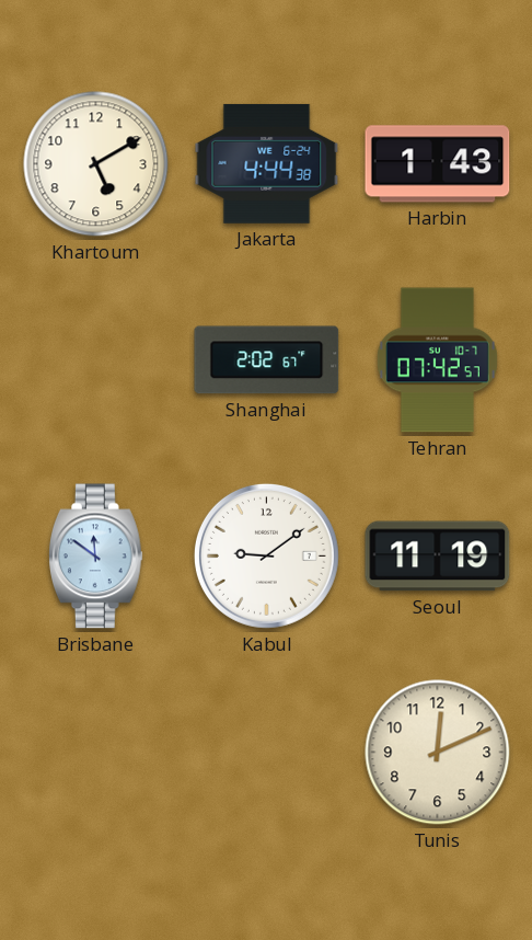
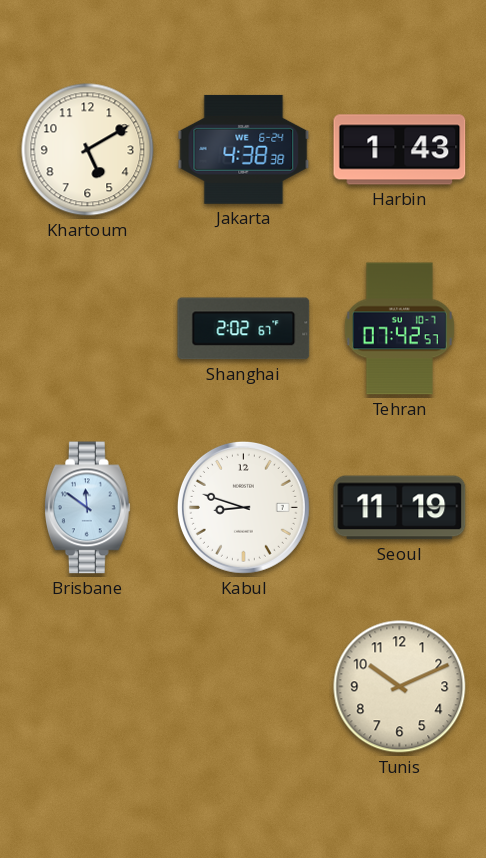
Jakarta: 4:44 -> 4:38 (244, 149)
Kabul: 9:09 -> 8:48 (243, 507)
Tunis: 12:11 -> 10:11 (400, 687)
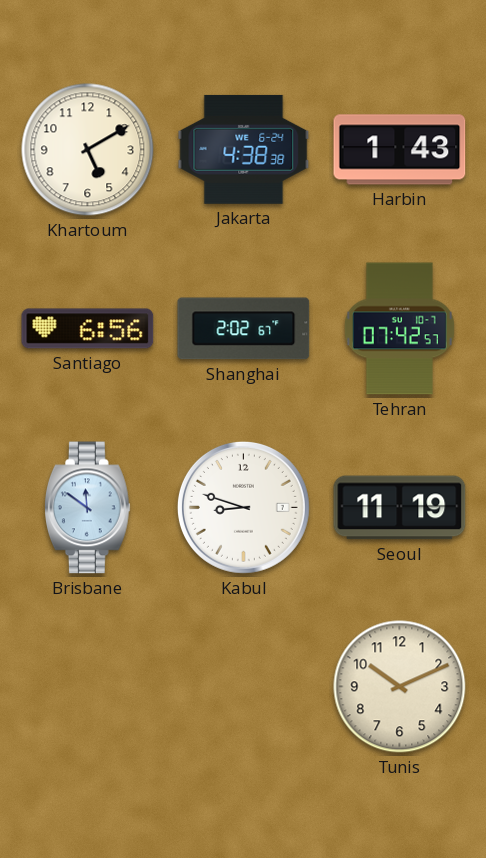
Santiago: none -> 6:56 (88, 329)
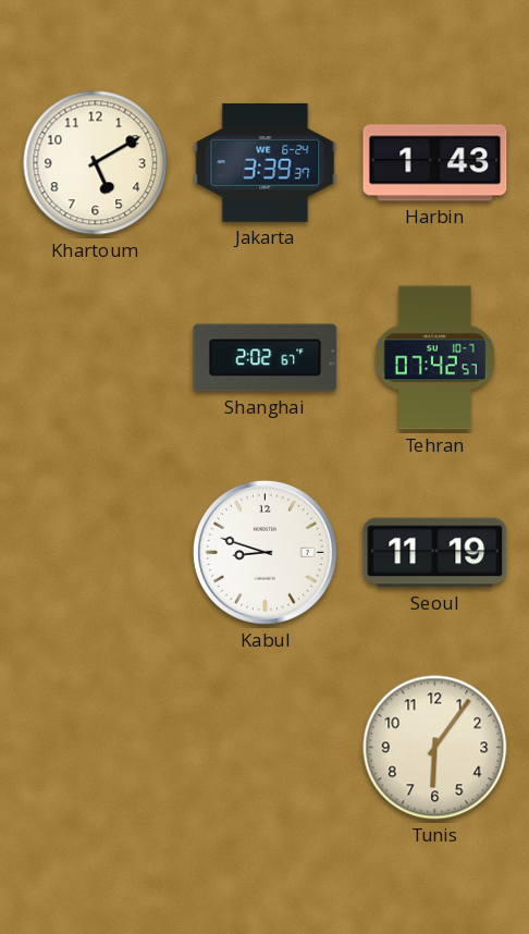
Jakarta: 4:38 -> 3:39 (266, 162)
Santiago: 6:56 -> none (88, 329)
Brisbane: 11:51 -> none (87, 508)
Tunis: 10:11 -> 6:06 (435, 748)
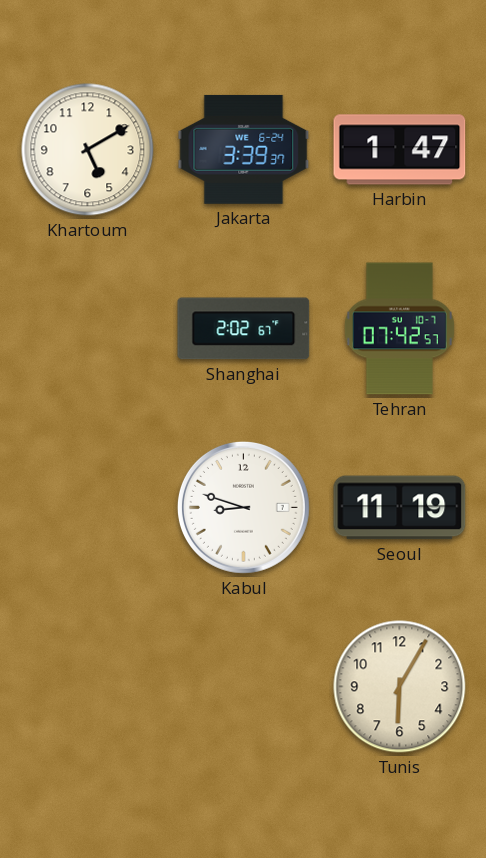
Harbin: 1:43 -> 1:47 (400, 150)
Tunis: 6:06 -> 6:05 (400, 687)
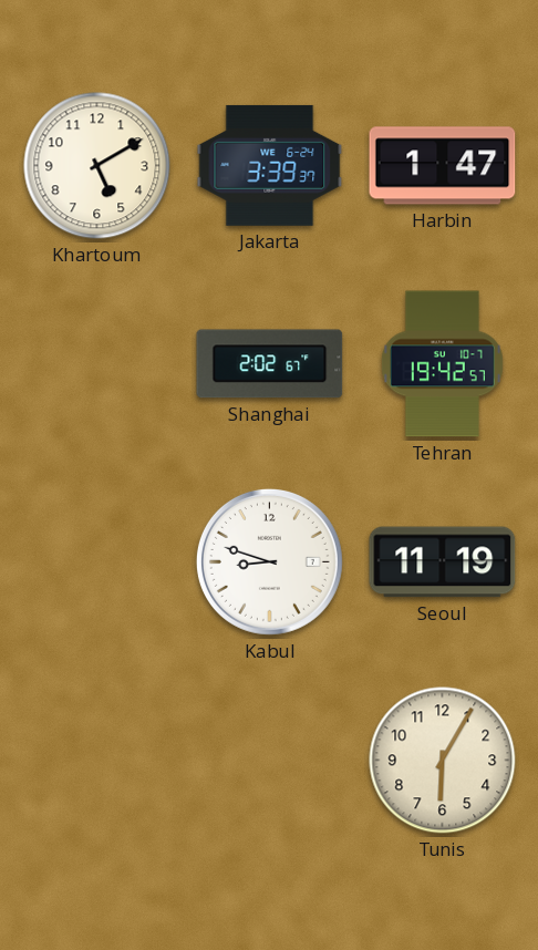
Tehran: 07:42 -> 19:42 (442, 364)
